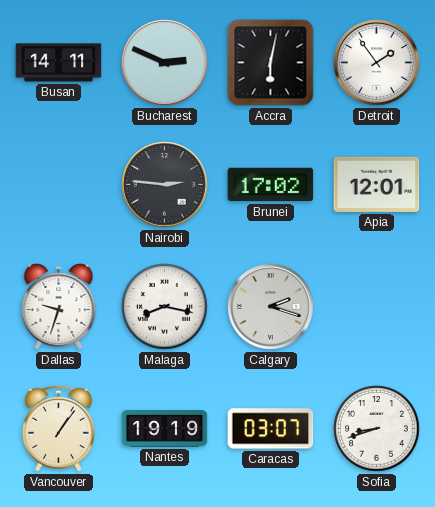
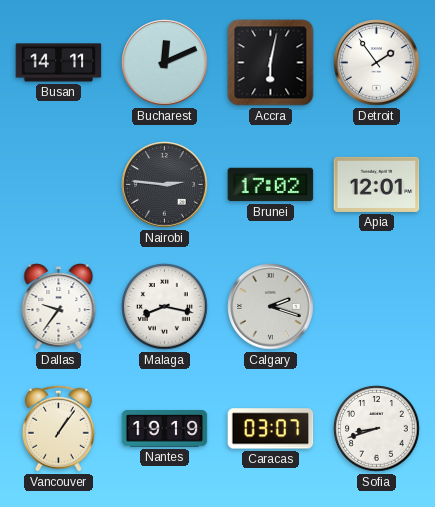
Bucharest: 2:49 -> 12:11 (165, 63)
Dallas: 9:33 -> 9:36 (59, 307)
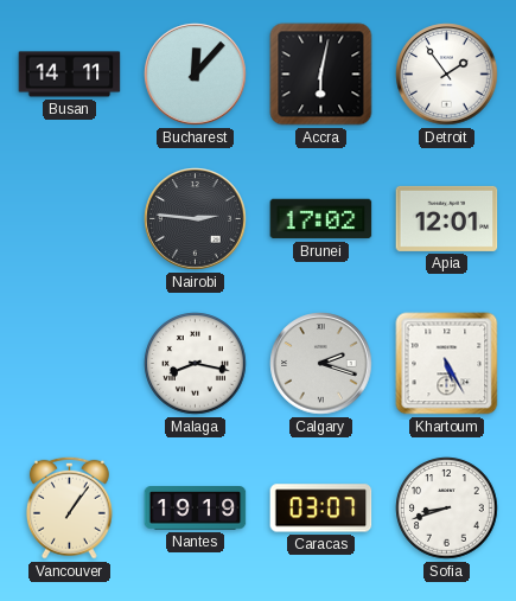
Bucharest: 12:11 -> 12:07 (196, 75)
Dallas: 9:36 -> none (59, 307)
Khartoum: none -> 5:25 (447, 364)
